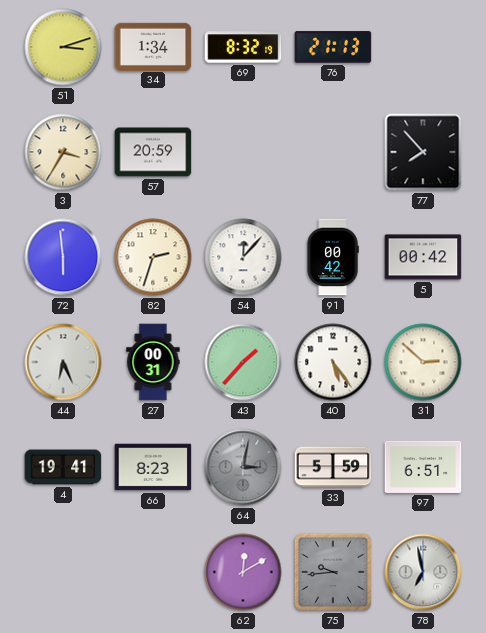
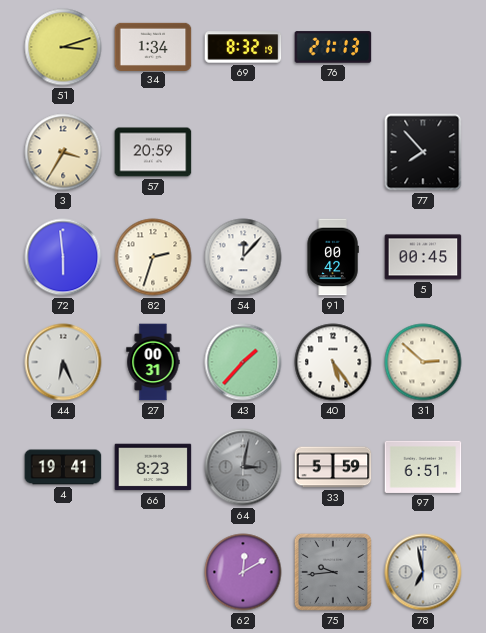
5: 00:42 -> 00:45 (423, 257)
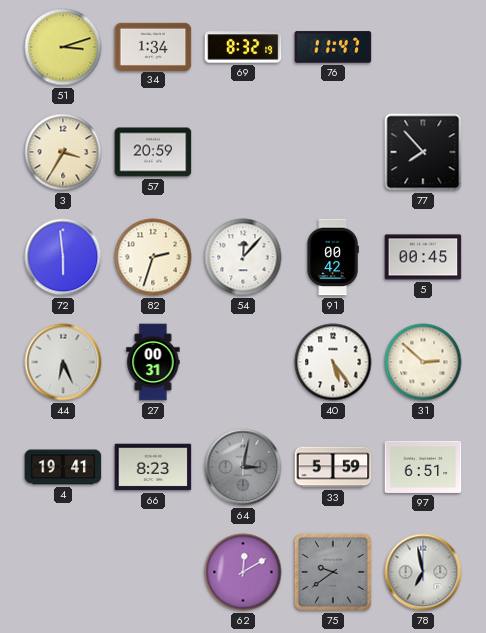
76: 21:13 -> 11:47 (333, 47)
43: 1:37 -> none (243, 362)
75: 9:44 -> 9:39 (333, 572)
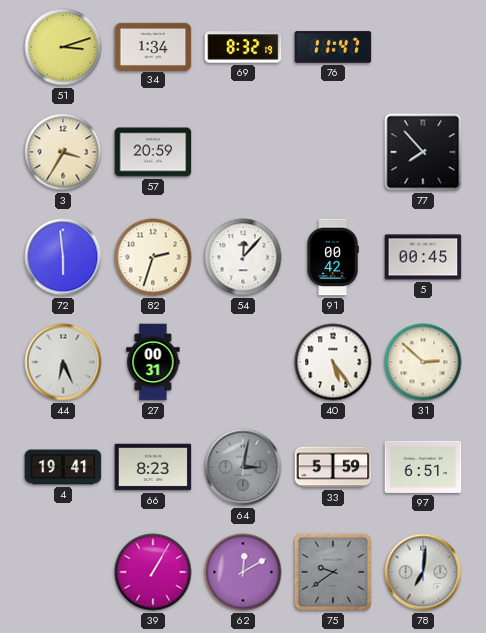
39: none -> 1:05 (153, 572)
78: 6:58 -> 7:01 (423, 572)
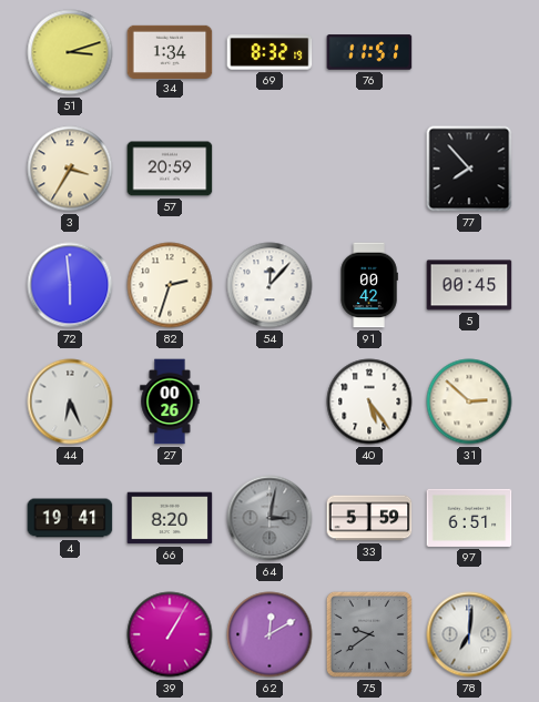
76: 11:47 -> 11:51 (369, 52)
27: 00:31 -> 00:26 (170, 401)
66: 8:23 -> 8:20 (170, 518)
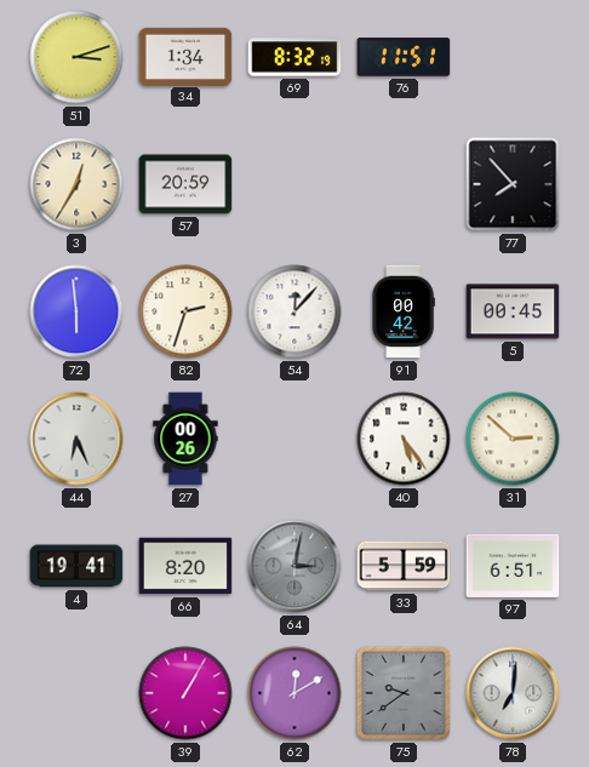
3: 3:35 -> 12:35 (76, 184)
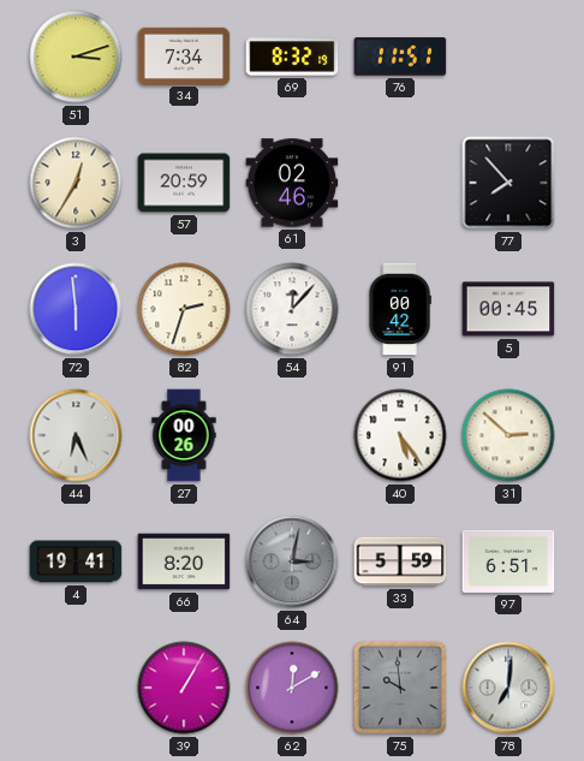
34: 1:34 -> 7:34 (184, 55)
61: none -> 02:46 (292, 183)
75: 9:39 -> 9:59 (400, 688)
